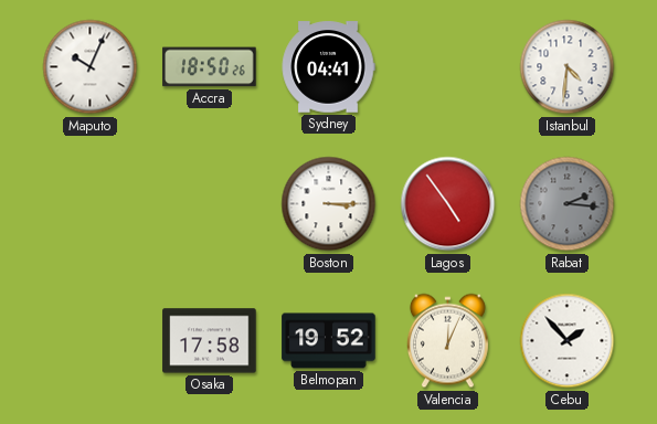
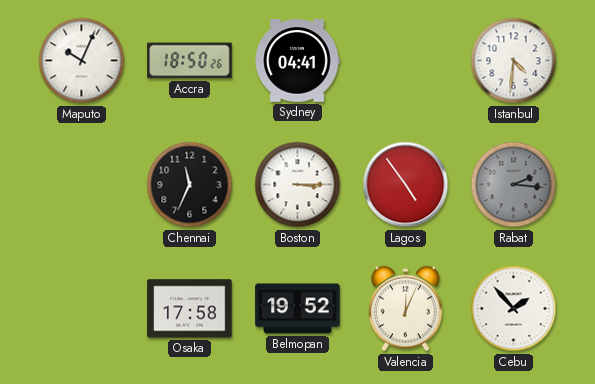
Chennai: none -> 11:34 (190, 185)
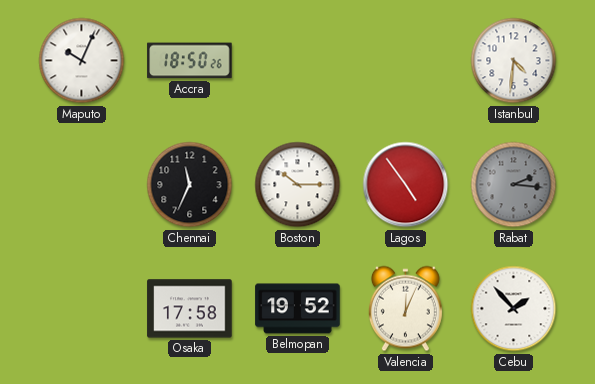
Sydney: 04:41 -> none (297, 61)
Boston: 3:15 -> 10:15 (298, 185)
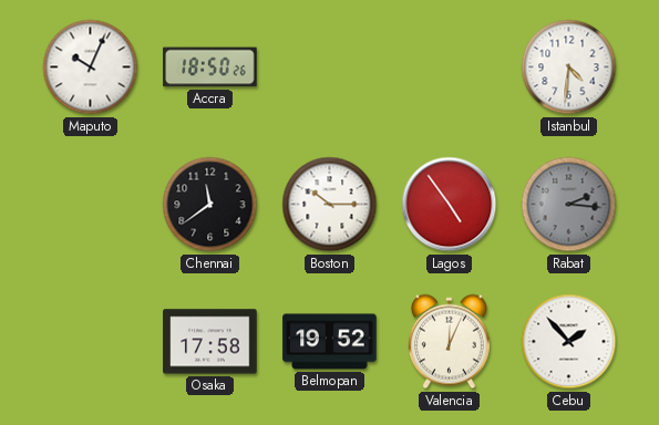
Chennai: 11:34 -> 11:39 (210, 205)
